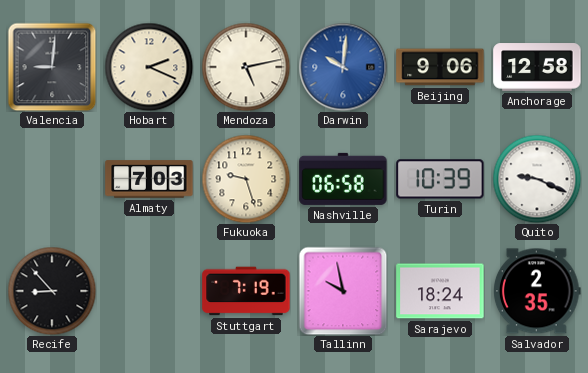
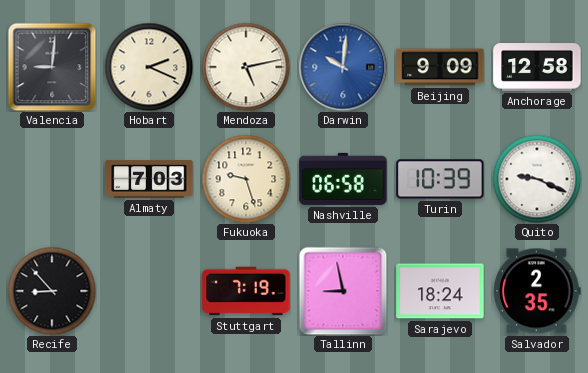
Beijing: 9:06 -> 9:09 (440, 67)
Tallinn: 9:58 -> 8:58 (343, 291)
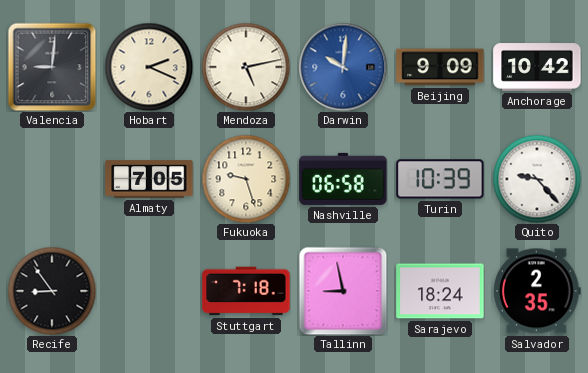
Anchorage: 12:58 -> 10:42 (537, 67)
Almaty: 7:03 -> 7:05 (149, 179)
Quito: 9:19 -> 9:23 (537, 179)
Recife: 8:53 -> 8:54 (52, 291)
Stuttgart: 7:19 -> 7:18 (246, 291)
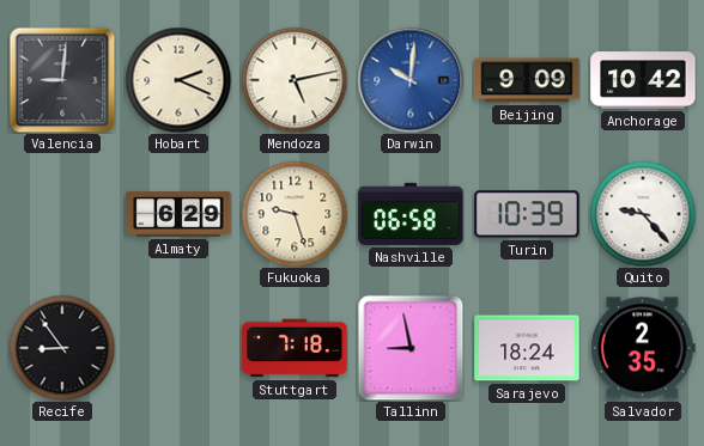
Almaty: 7:05 -> 6:29 (178, 214)
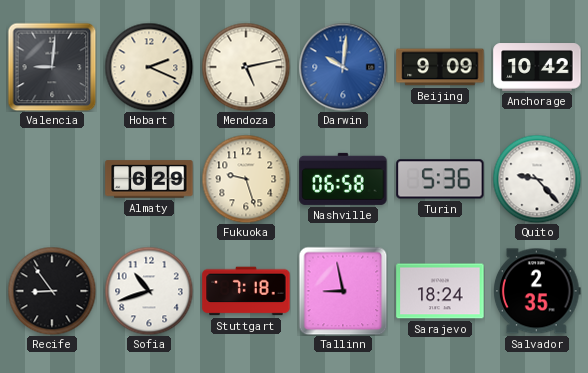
Turin: 10:39 -> 5:36 (440, 179)
Sofia: none -> 10:42 (149, 291)
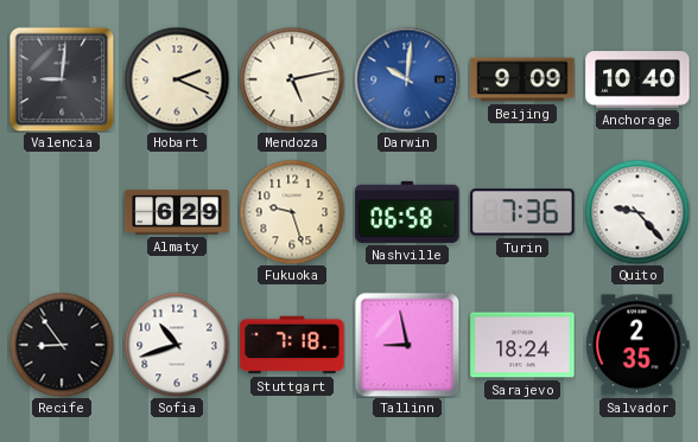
Anchorage: 10:42 -> 10:40 (637, 79)
Turin: 5:36 -> 7:36 (522, 212)
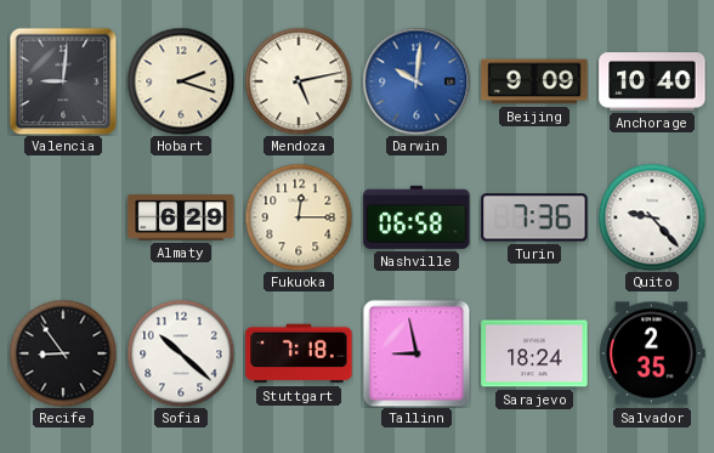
Hobart: 2:19 -> 2:18 (181, 81)
Fukuoka: 9:27 -> 12:15 (299, 217)
Sofia: 10:42 -> 10:22 (181, 353)
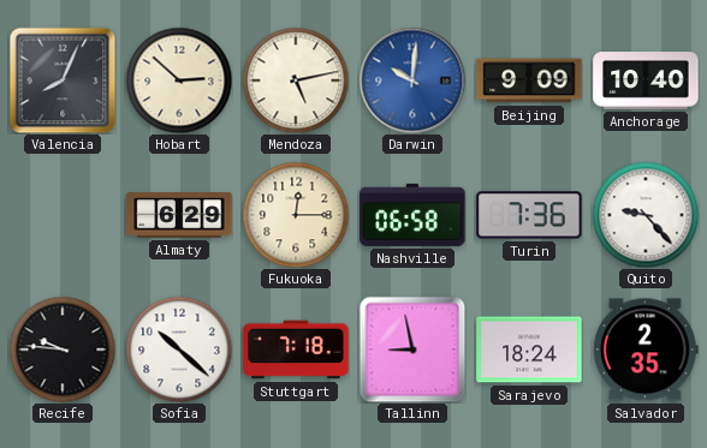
Valencia: 9:01 -> 8:04 (63, 80)
Hobart: 2:18 -> 2:52 (179, 80)
Recife: 8:54 -> 9:46 (63, 350)
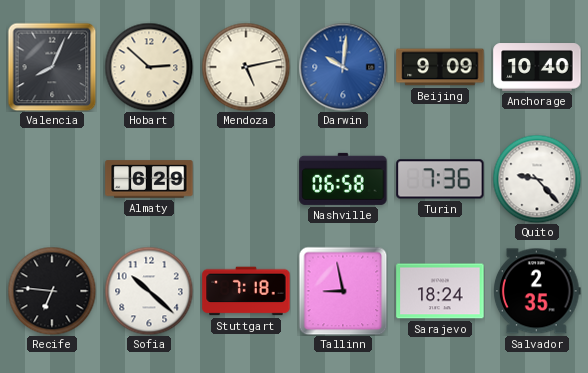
Fukuoka: 12:15 -> none (296, 215)
Recife: 9:46 -> 6:46 (52, 291)
